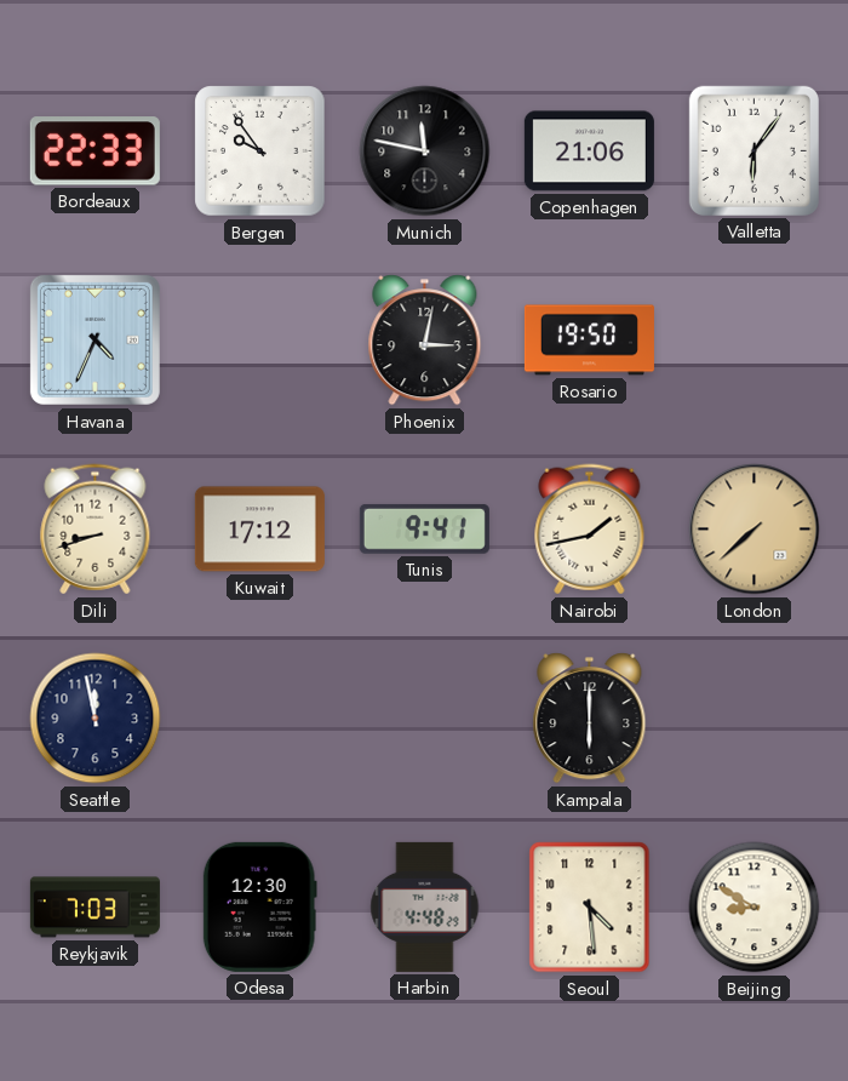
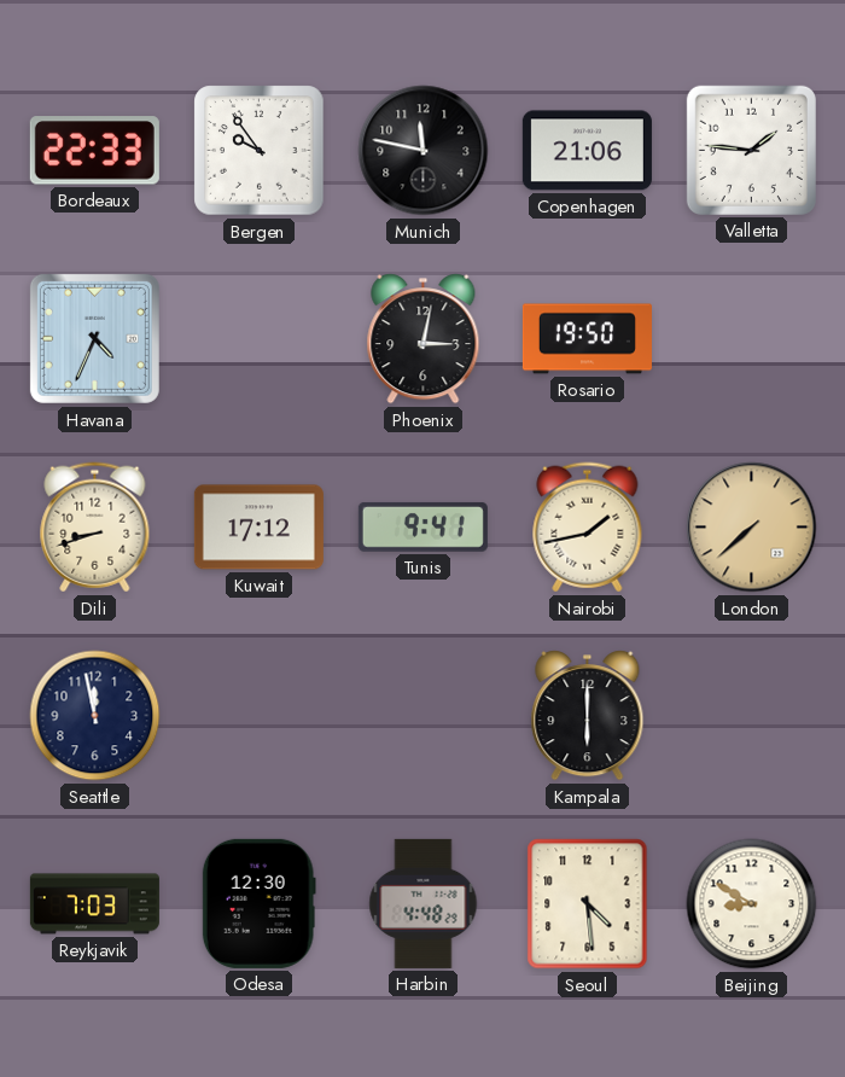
Valletta: 6:06 -> 1:46 (751, 150)
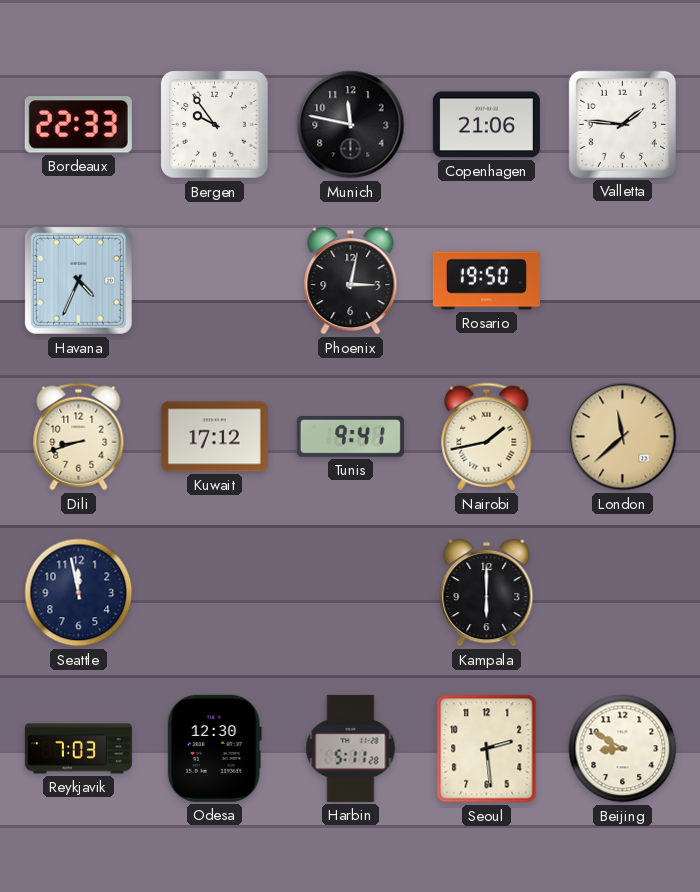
London: 7:38 -> 11:38 (623, 437)
Harbin: 4:48 -> 5:11 (351, 748)
Seoul: 4:29 -> 2:29 (487, 749)
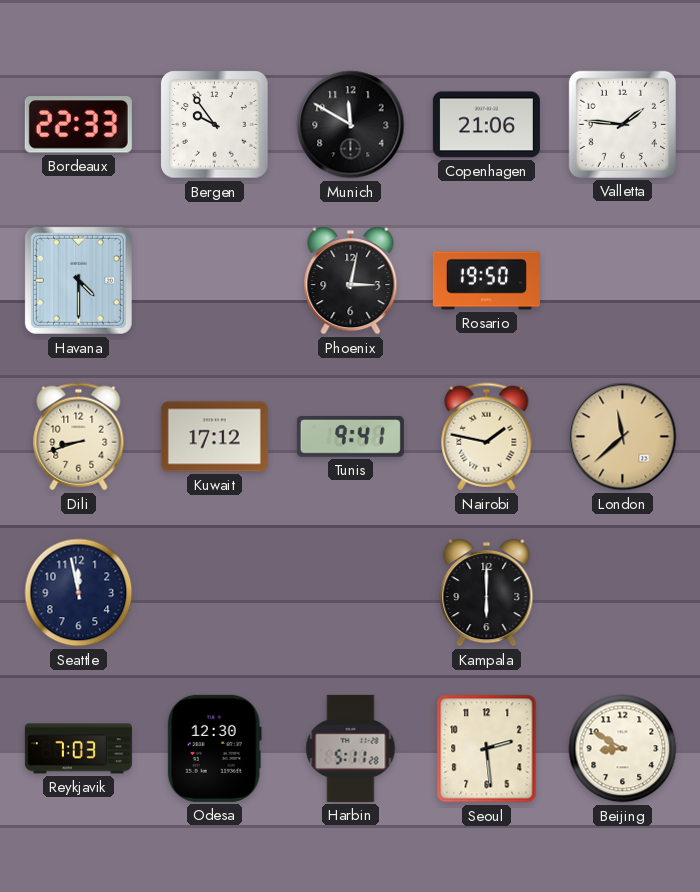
Munich: 11:47 -> 11:50 (351, 125)
Havana: 4:34 -> 4:30 (78, 280)
Nairobi: 1:43 -> 1:47 (487, 437)
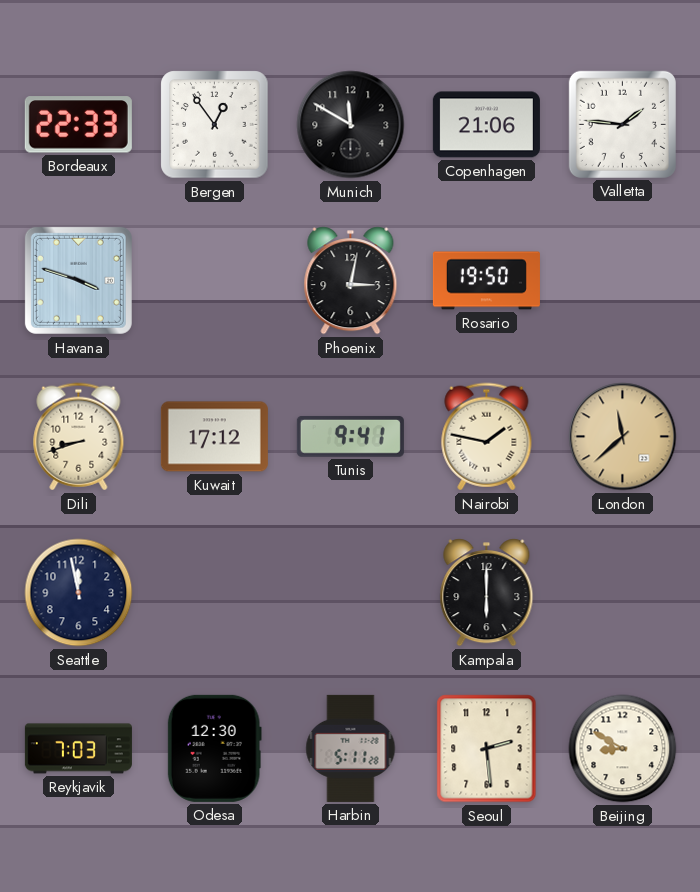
Bergen: 9:54 -> 12:54 (215, 125)
Havana: 4:30 -> 3:48 (78, 280)
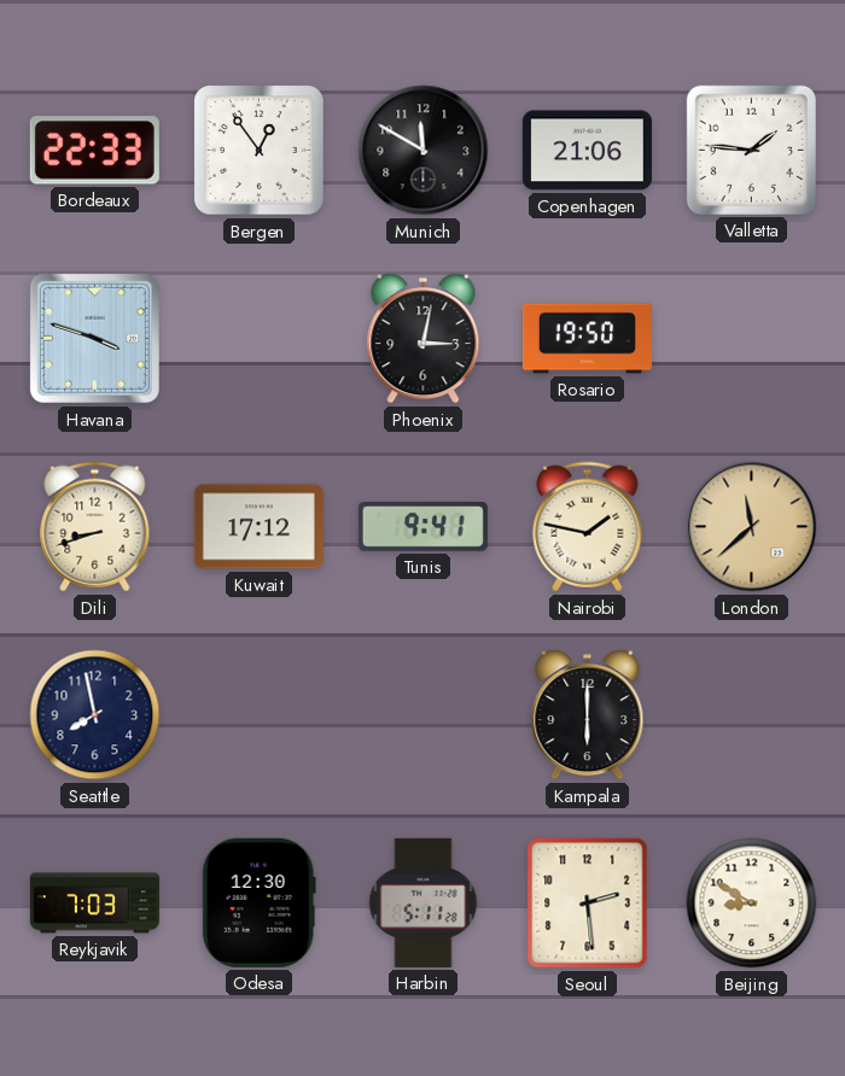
Seattle: 11:58 -> 7:58 (95, 715)
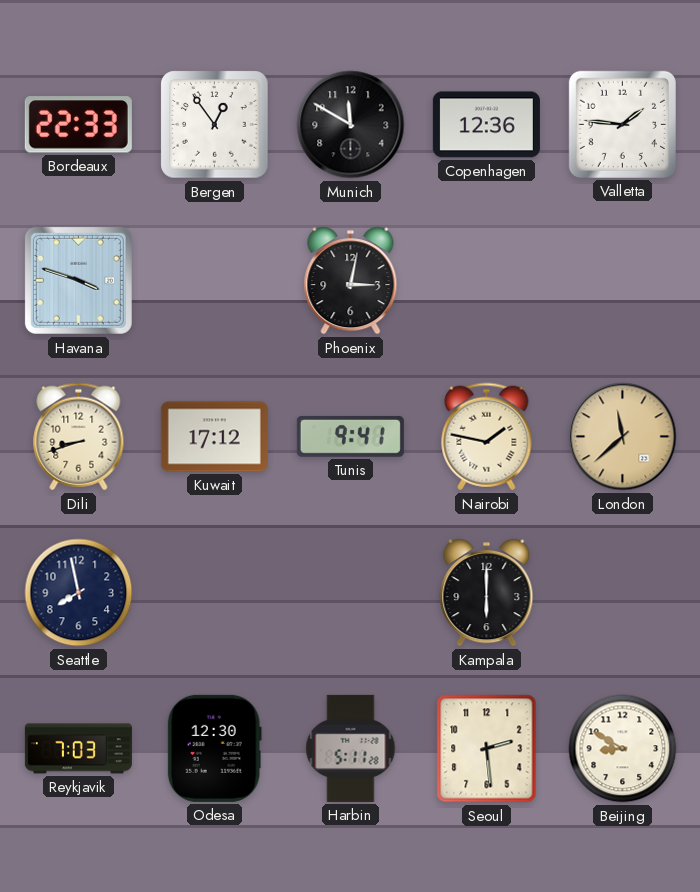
Copenhagen: 21:06 -> 12:36 (486, 125)
Rosario: 19:50 -> none (587, 339)
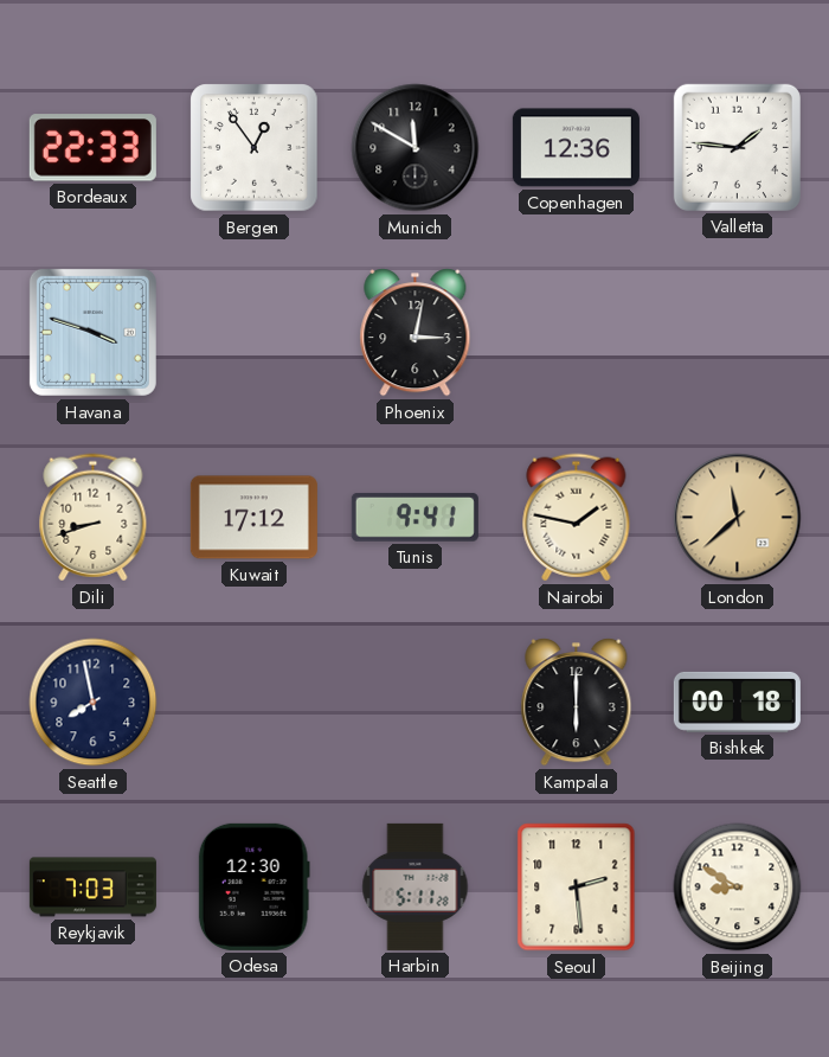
Bishkek: none -> 00:18 (737, 702)
